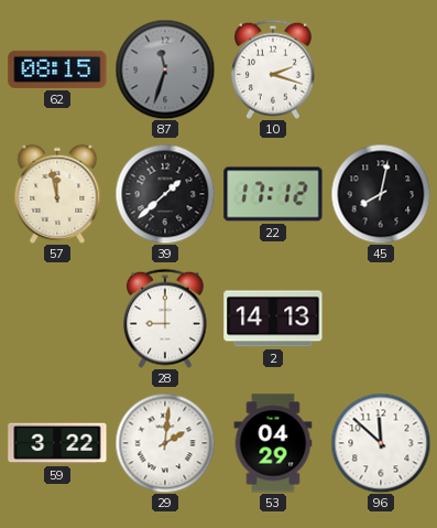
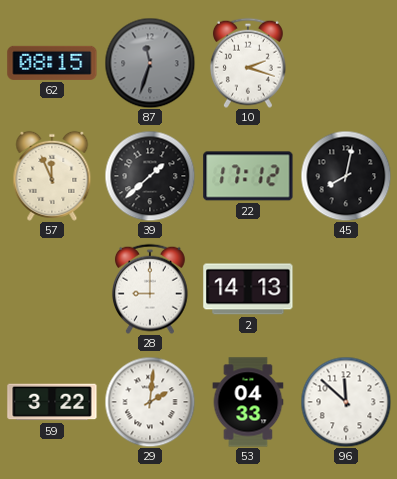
57: 11:58 -> 11:56 (52, 176)
53: 04:29 -> 04:33 (248, 402)
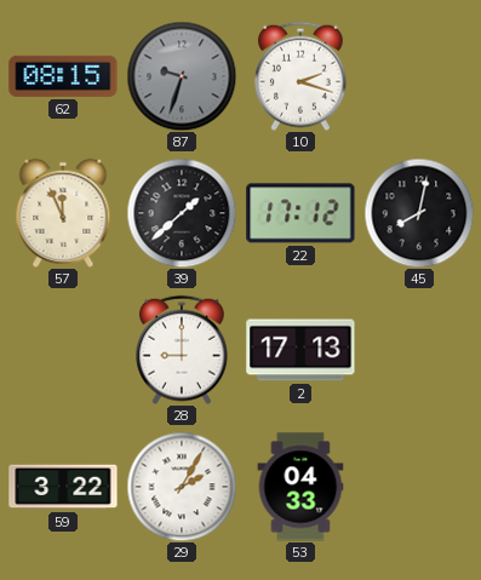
87: 11:33 -> 9:33 (182, 76)
2: 14:13 -> 17:13 (300, 350)
29: 2:01 -> 2:05 (182, 487)
96: 11:52 -> none (346, 402)
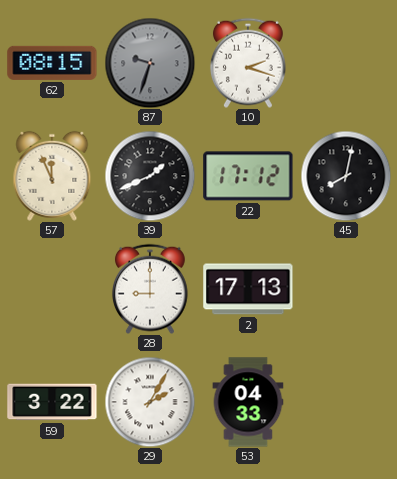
39: 1:38 -> 1:41 (150, 176)
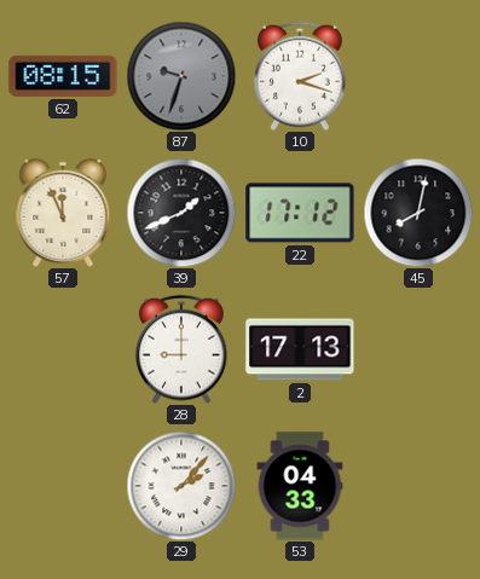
59: 3:22 -> none (52, 402)
29: 2:05 -> 2:07 (181, 486)
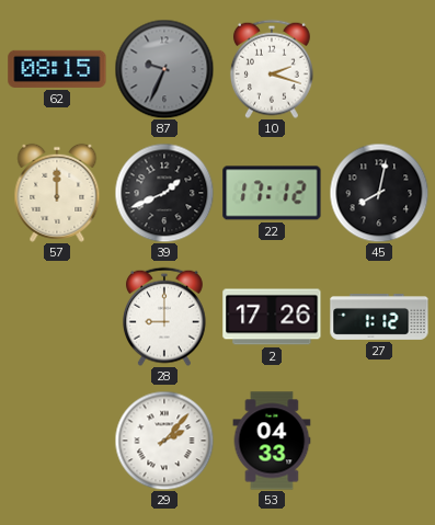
87: 9:33 -> 9:34 (164, 69)
57: 11:56 -> 12:00 (57, 193)
2: 17:13 -> 17:26 (272, 317)
27: none -> 1:12 (379, 318)
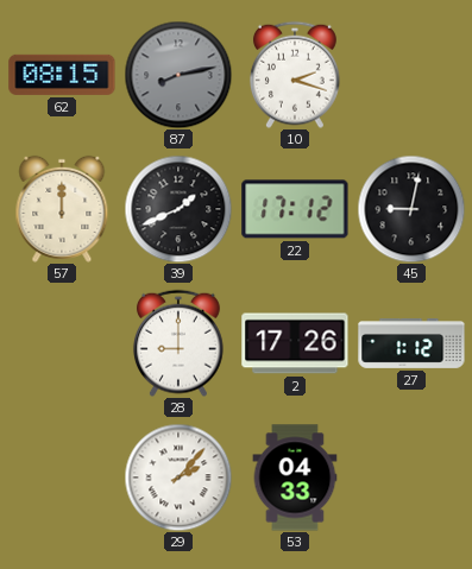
87: 9:34 -> 8:13 (178, 75)
45: 8:02 -> 9:02 (411, 209)
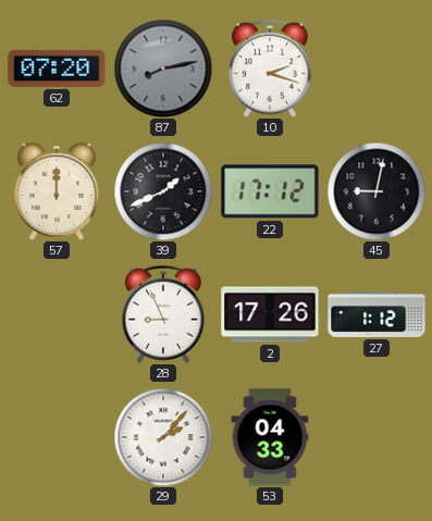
62: 08:15 -> 07:20 (57, 69)
28: 9:00 -> 8:56 (163, 314)
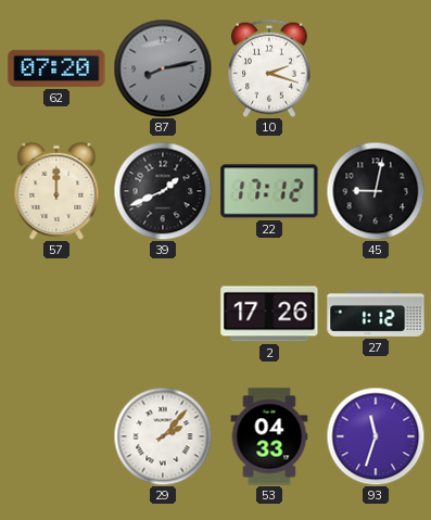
28: 8:56 -> none (163, 314)
93: none -> 11:33 (376, 436)
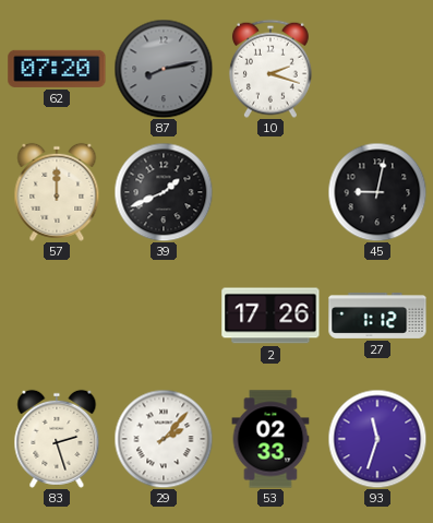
22: 17:12 -> none (269, 191)
83: none -> 2:27 (57, 439)
53: 04:33 -> 02:33 (270, 439)
